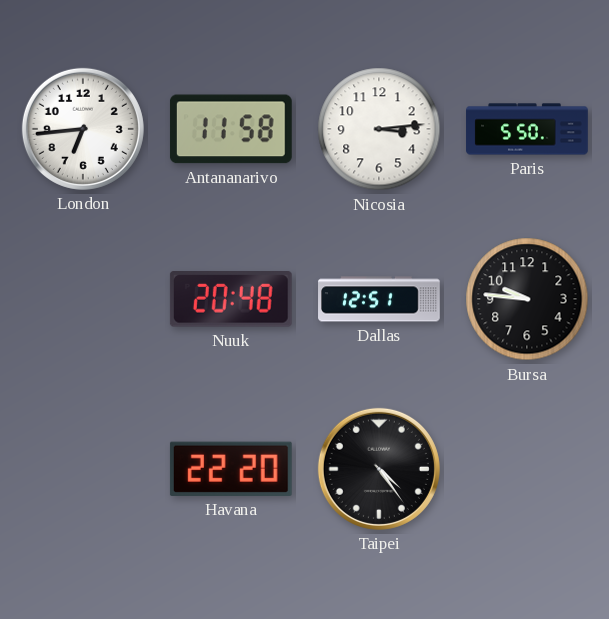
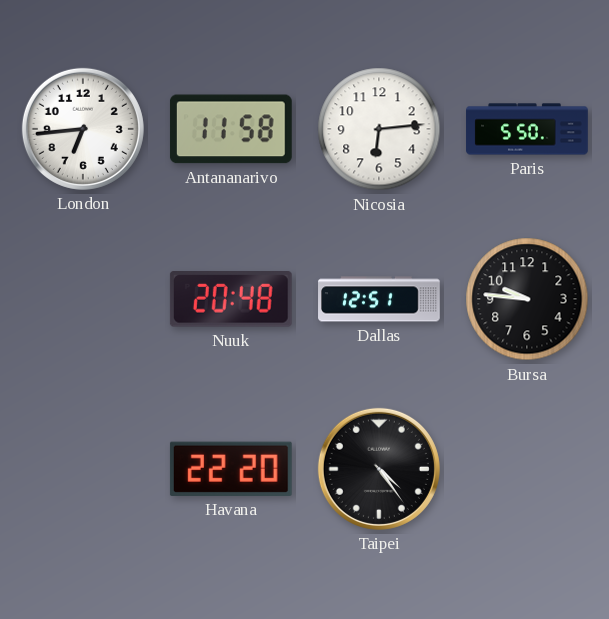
Nicosia: 3:14 -> 6:14 (379, 129)
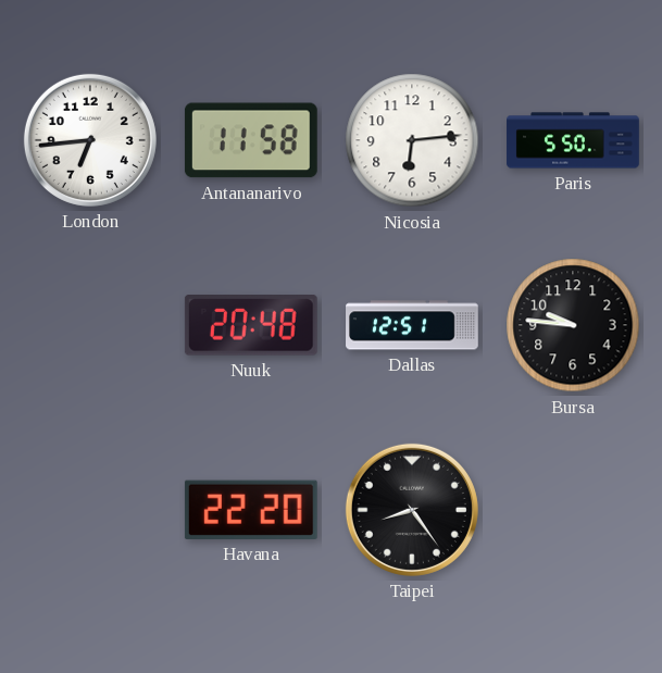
Taipei: 4:24 -> 8:24 (412, 510)
